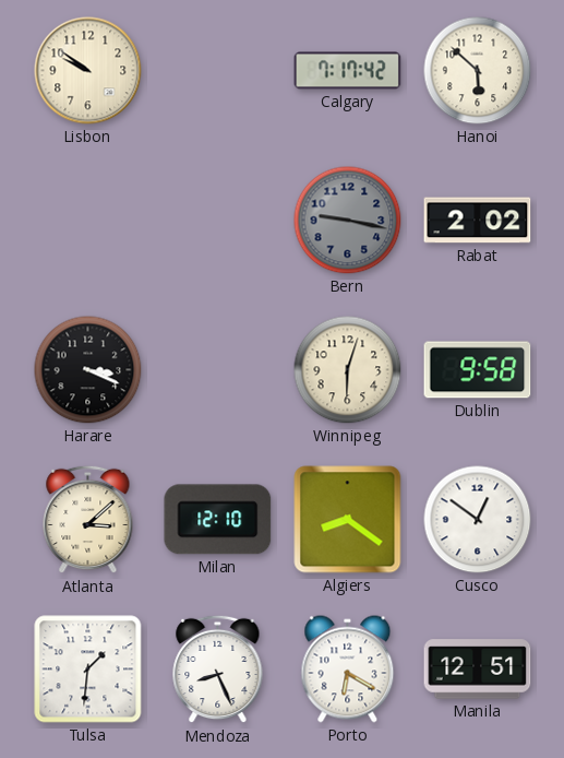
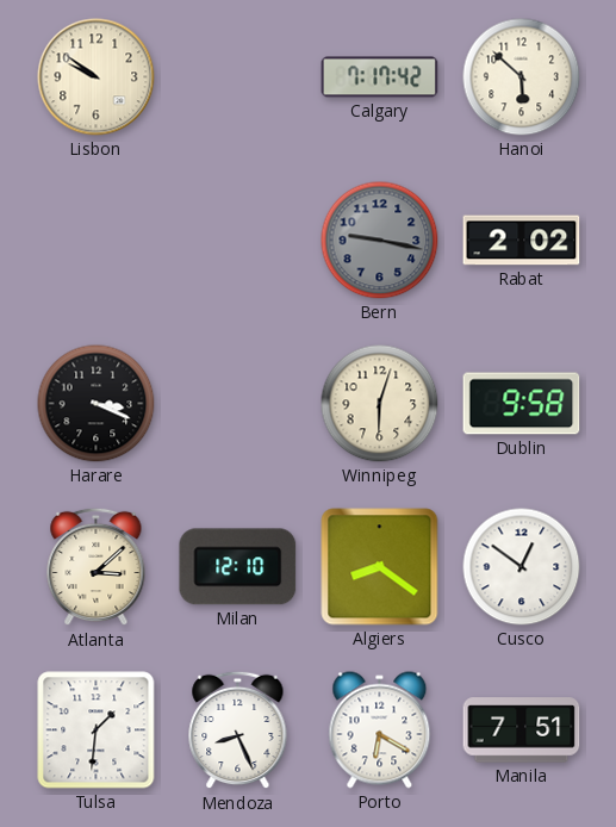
Manila: 12:51 -> 7:51 (522, 730)
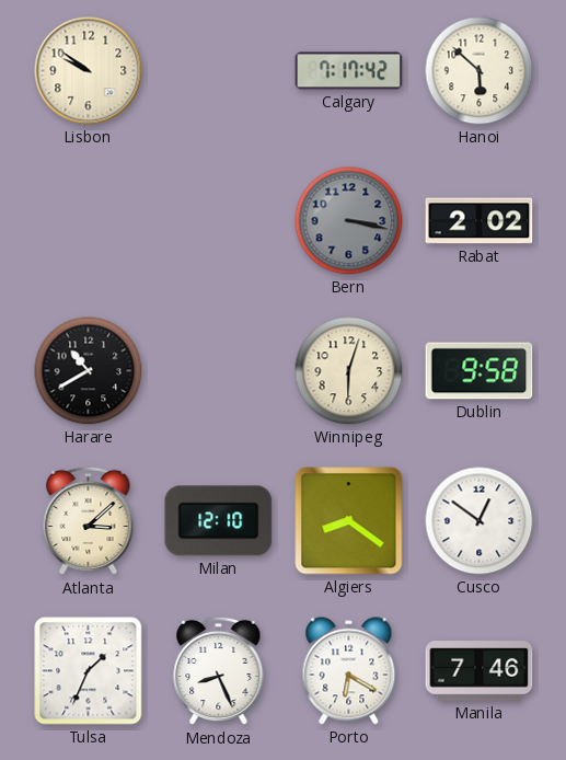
Bern: 9:17 -> 3:17 (349, 221)
Harare: 3:19 -> 10:40 (89, 371)
Tulsa: 1:31 -> 1:34 (89, 671)
Manila: 7:51 -> 7:46 (480, 671)
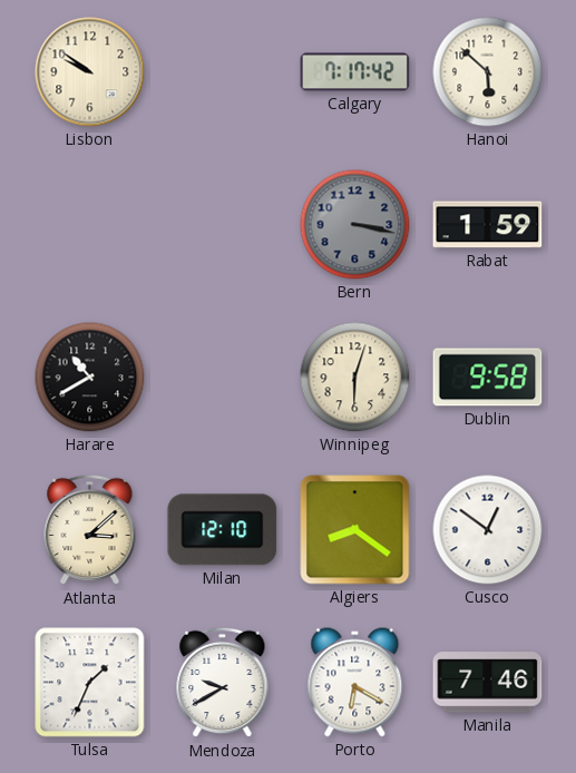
Rabat: 2:02 -> 1:59 (488, 225)
Mendoza: 8:26 -> 9:40 (223, 683)
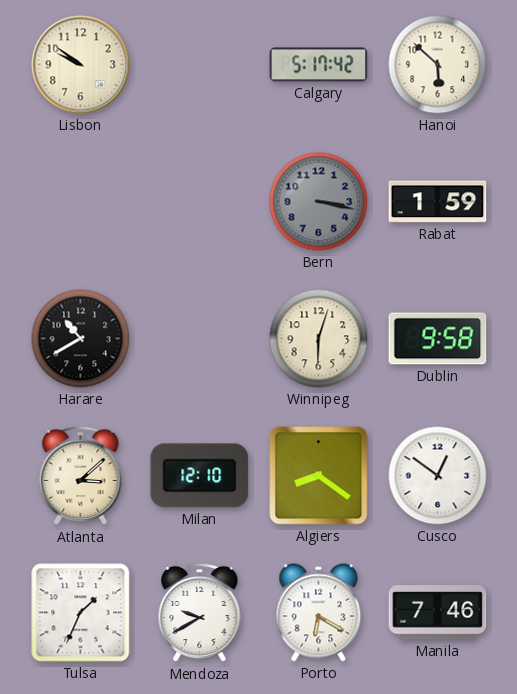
Calgary: 7:17 -> 5:17 (319, 65)
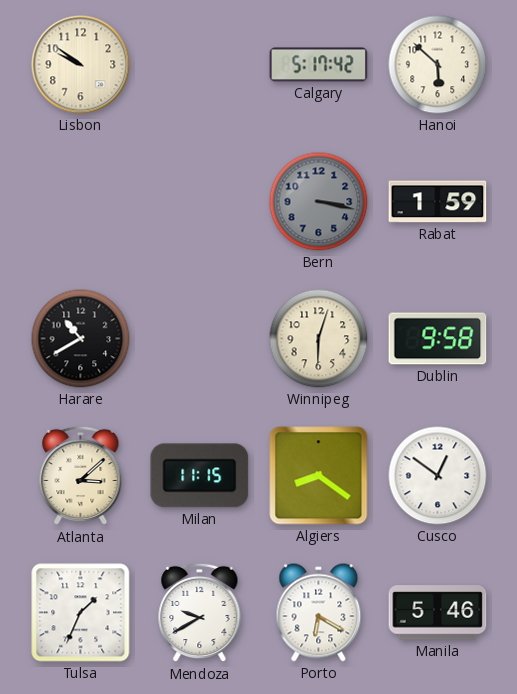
Milan: 12:10 -> 11:15 (200, 476)
Manila: 7:46 -> 5:46 (438, 613)
